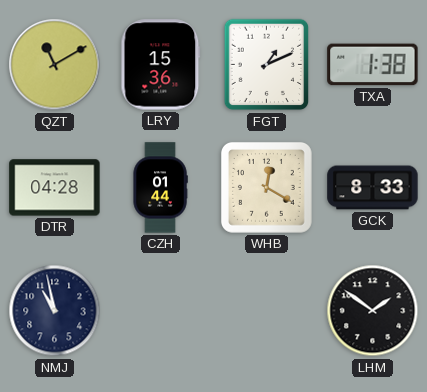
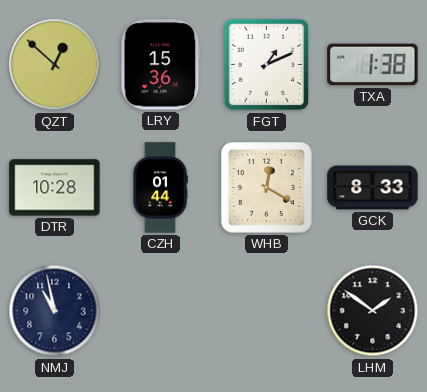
QZT: 11:10 -> 12:52 (55, 65)
DTR: 04:28 -> 10:28 (55, 188)
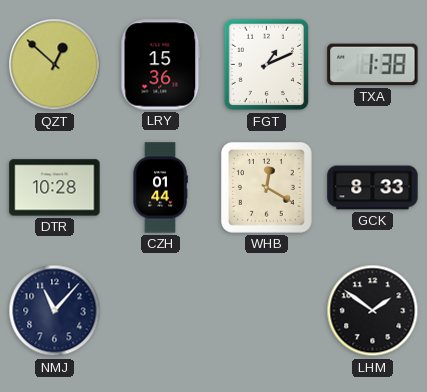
NMJ: 10:58 -> 11:07 (55, 311)
